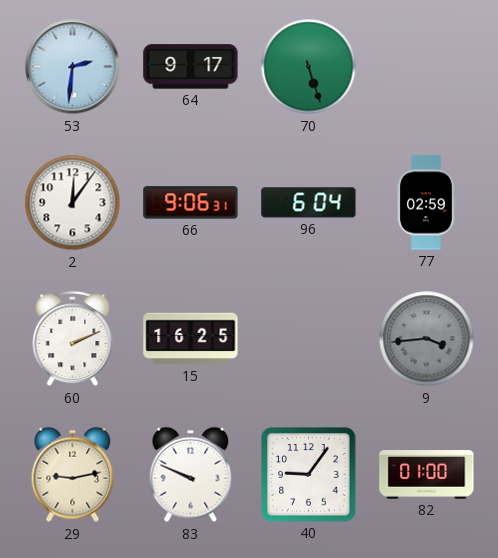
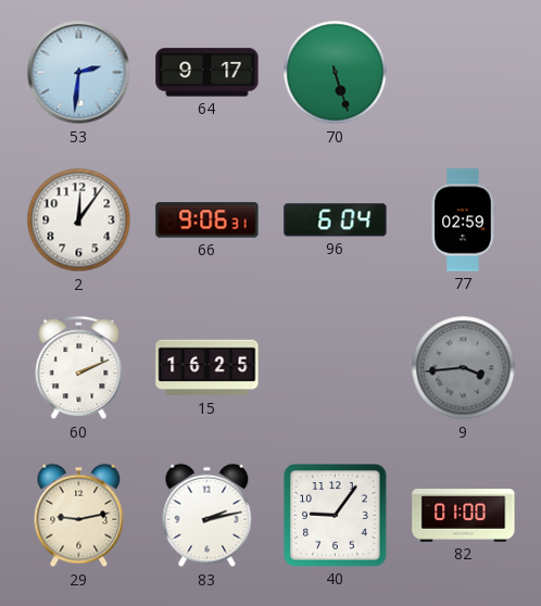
83: 9:49 -> 2:13 (207, 516)
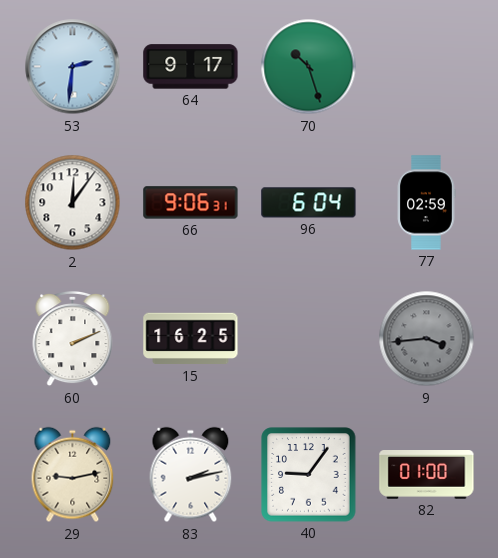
70: 5:27 -> 10:27 (309, 67)
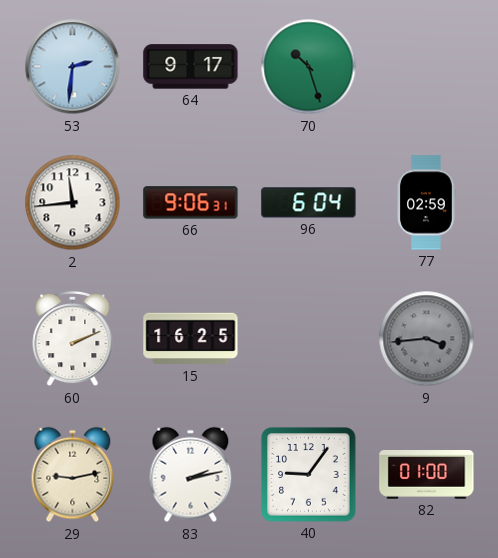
2: 12:06 -> 11:44 (73, 203)
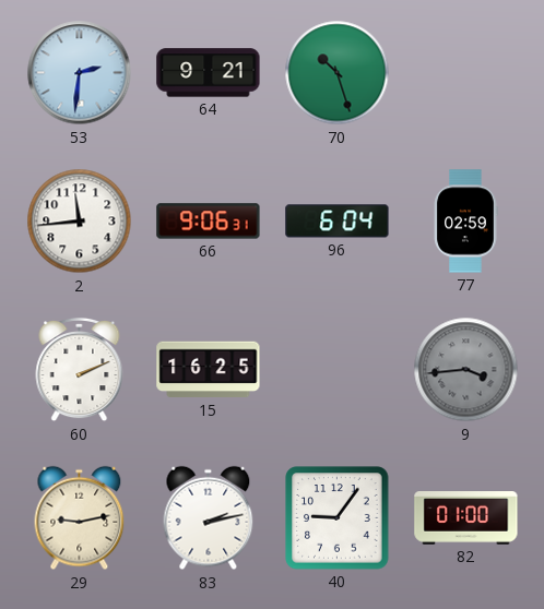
64: 9:17 -> 9:21 (209, 73)
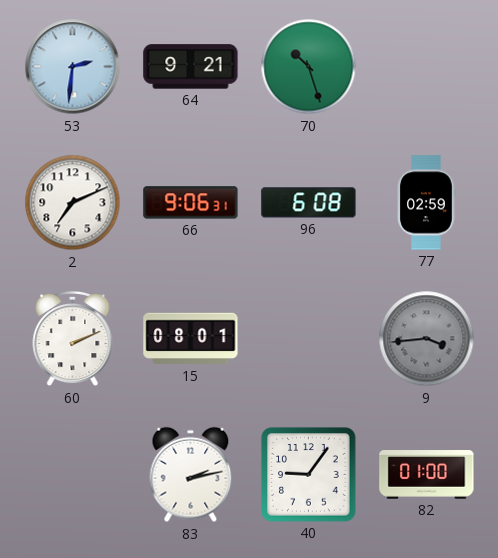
2: 11:44 -> 7:11 (73, 203)
96: 6:04 -> 6:08 (309, 203)
15: 16:25 -> 08:01 (191, 339)
29: 9:13 -> none (80, 518)
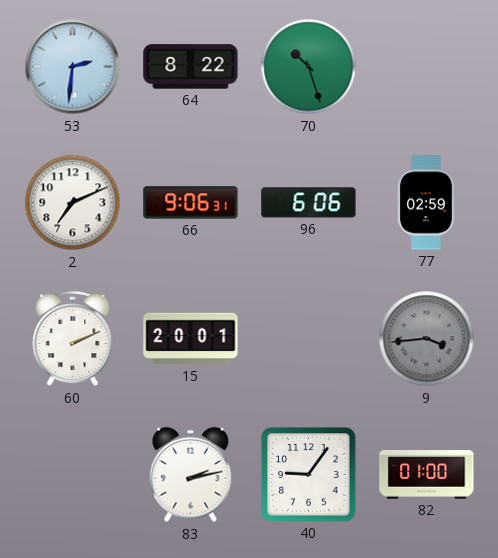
64: 9:21 -> 8:22 (191, 67)
96: 6:08 -> 6:06 (309, 203)
15: 08:01 -> 20:01 (191, 339)
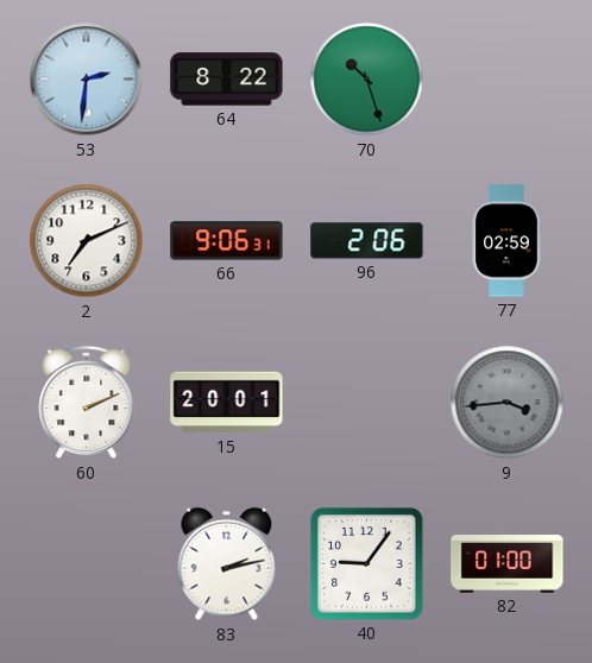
96: 6:06 -> 2:06 (367, 241)
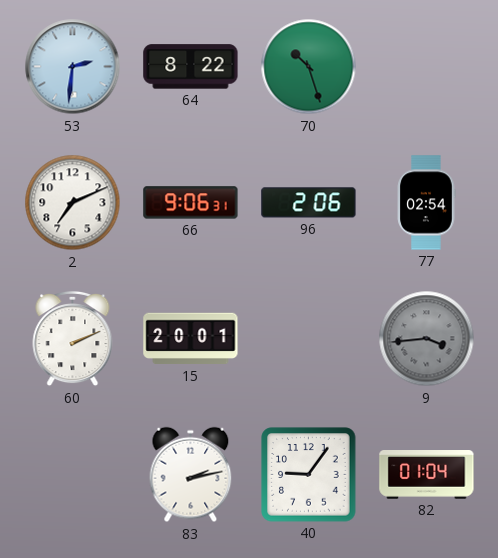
77: 02:59 -> 02:54 (426, 203)
82: 01:00 -> 01:04 (427, 475)
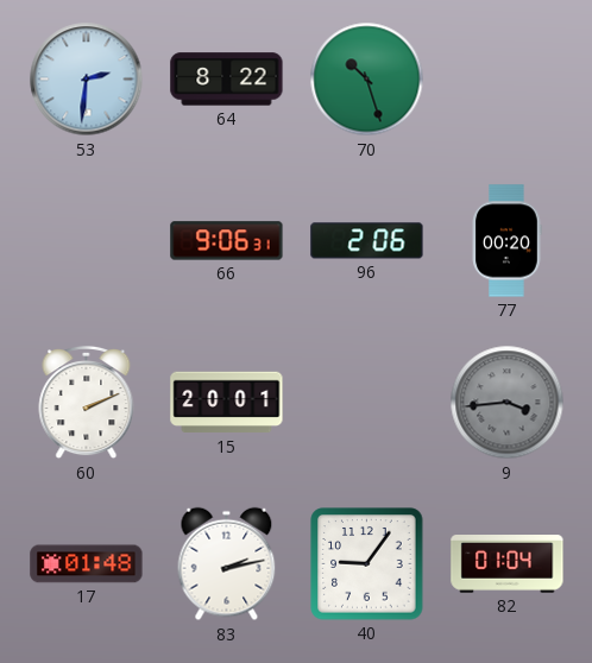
2: 7:11 -> none (73, 203)
77: 02:54 -> 00:20 (506, 241)
17: none -> 01:48 (87, 564)
